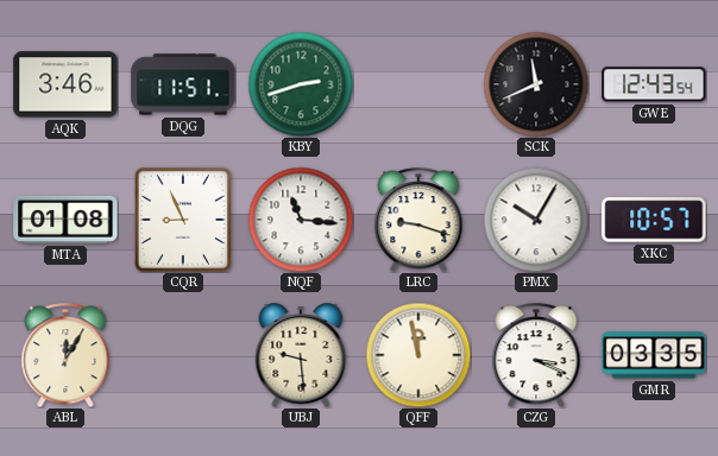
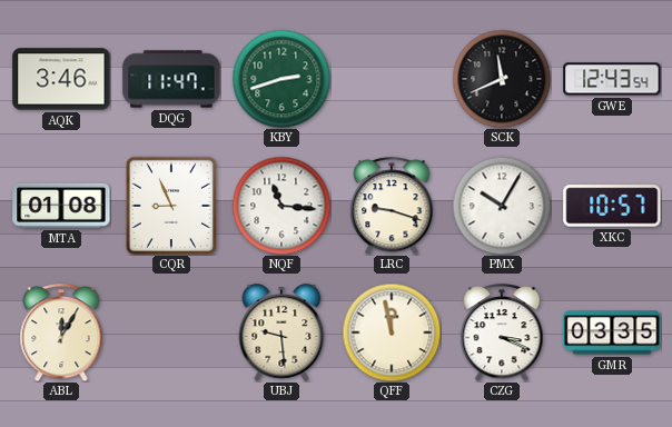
DQG: 11:51 -> 11:47 (171, 79)
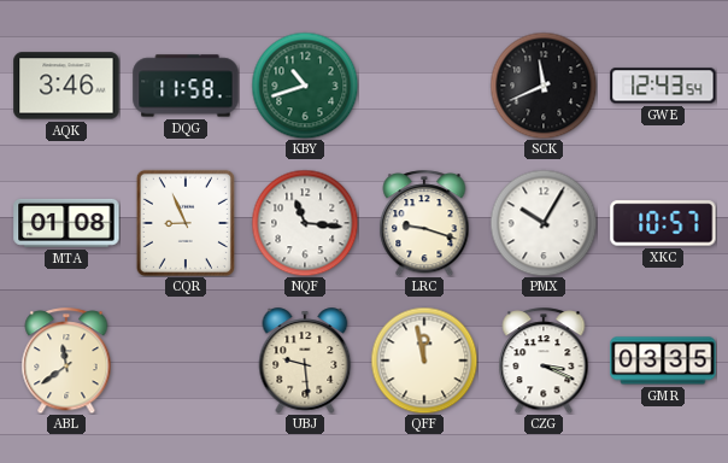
DQG: 11:47 -> 11:58 (186, 86)
KBY: 2:42 -> 10:42 (305, 86)
ABL: 12:05 -> 11:39 (66, 361)
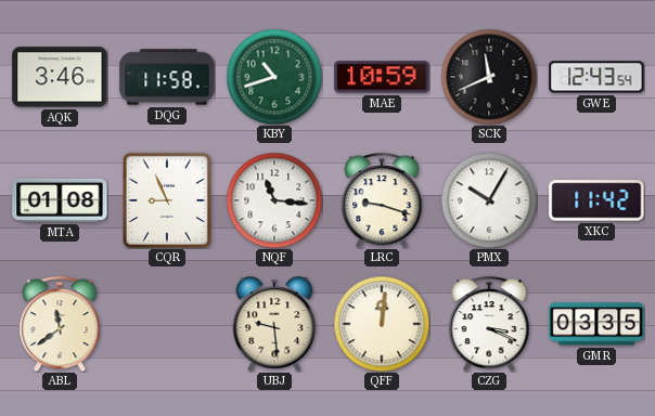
MAE: none -> 10:59 (382, 77)
XKC: 10:57 -> 11:42 (596, 200)
QFF: 11:58 -> 12:01 (382, 324)
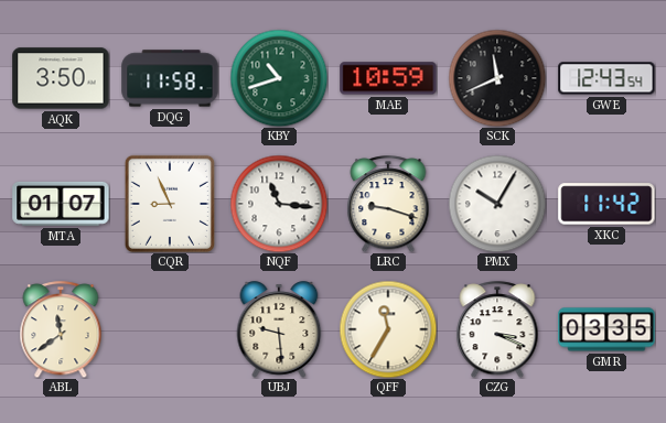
AQK: 3:46 -> 3:50 (61, 78)
MTA: 01:08 -> 01:07 (61, 204)
QFF: 12:01 -> 11:35 (388, 329)
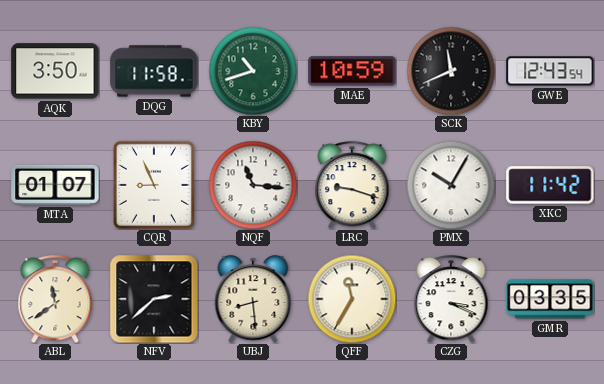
NFV: none -> 2:38 (154, 299)
UBJ: 9:29 -> 8:29 (253, 299)
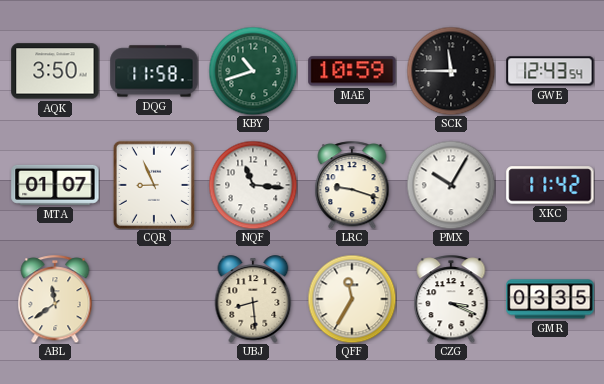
SCK: 11:41 -> 11:45 (451, 71)
NFV: 2:38 -> none (154, 299)
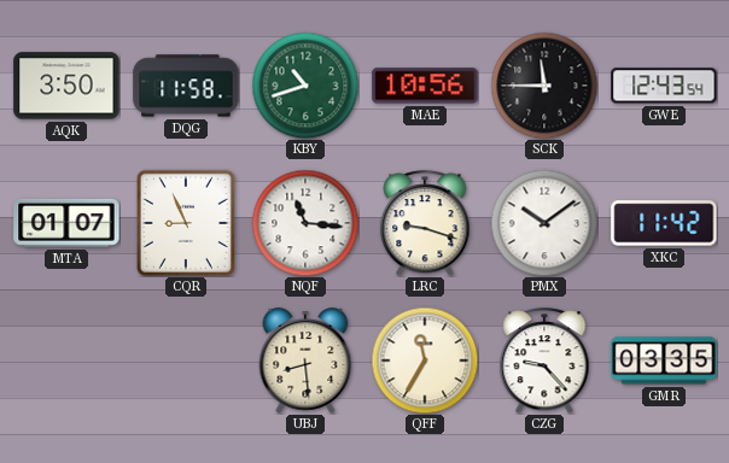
MAE: 10:59 -> 10:56 (425, 86)
PMX: 10:05 -> 10:09 (544, 223)
ABL: 11:39 -> none (55, 299)
CZG: 3:19 -> 9:23 (544, 361)
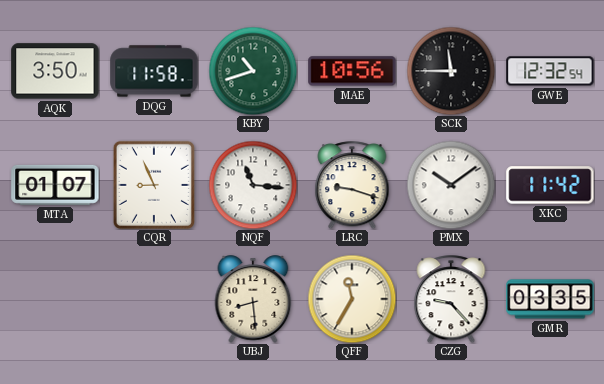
GWE: 12:43 -> 12:32 (550, 71)
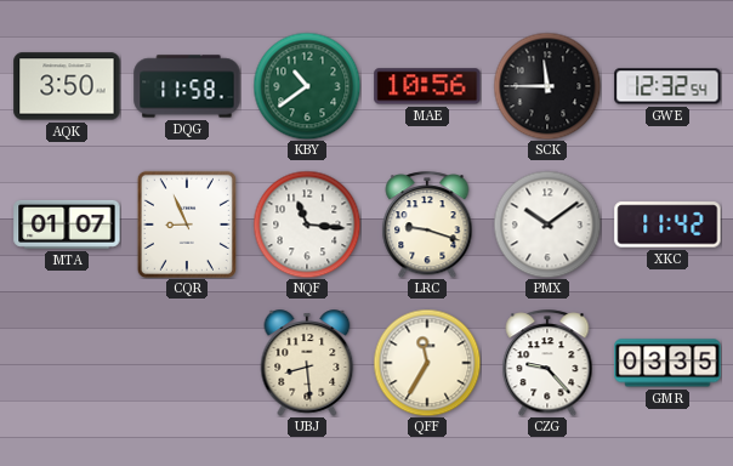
KBY: 10:42 -> 10:39 (307, 86)
